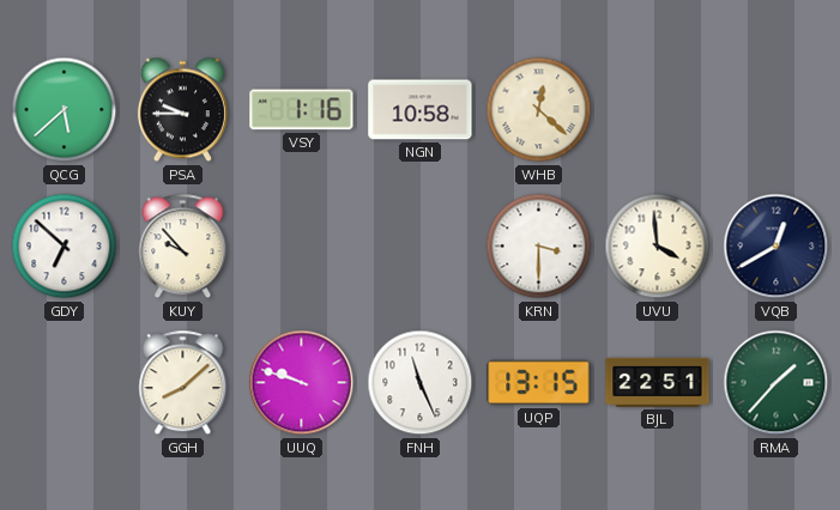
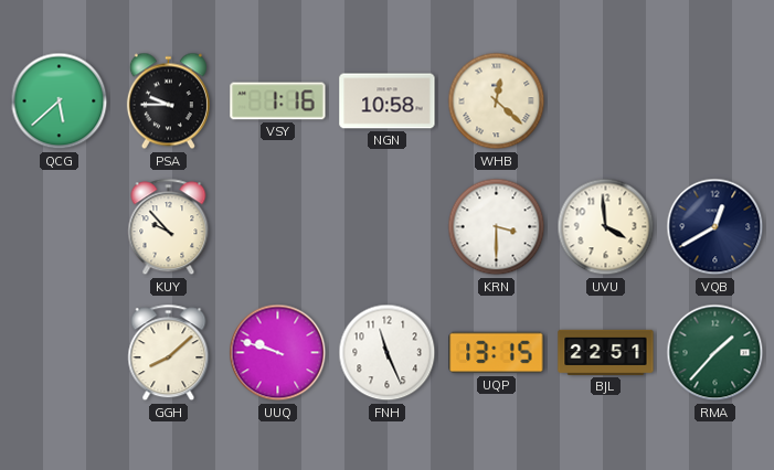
GDY: 6:52 -> none (65, 247)
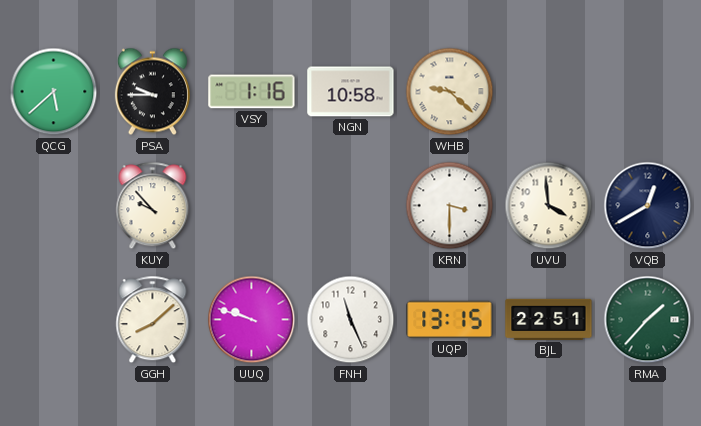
WHB: 12:22 -> 9:22 (450, 92)
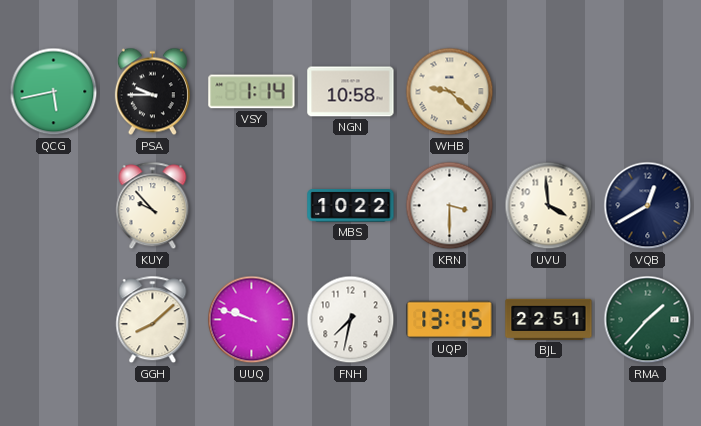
QCG: 5:38 -> 5:43 (54, 92)
VSY: 1:16 -> 1:14 (252, 92)
MBS: none -> 10:22 (351, 206)
FNH: 11:26 -> 7:32 (351, 320)
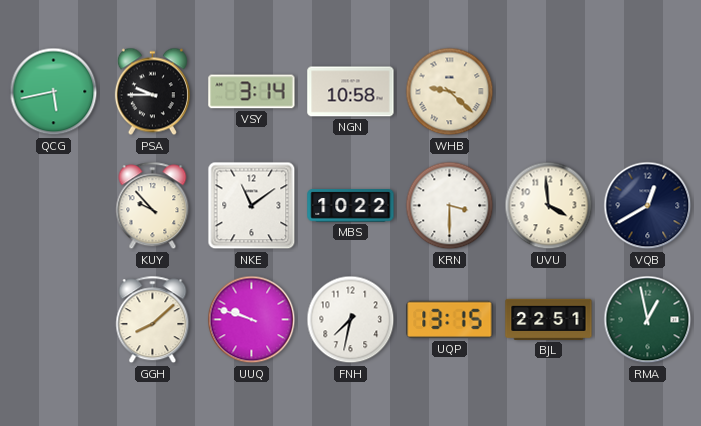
VSY: 1:14 -> 3:14 (252, 92)
NKE: none -> 11:09 (252, 206)
RMA: 1:37 -> 12:58 (648, 320)
